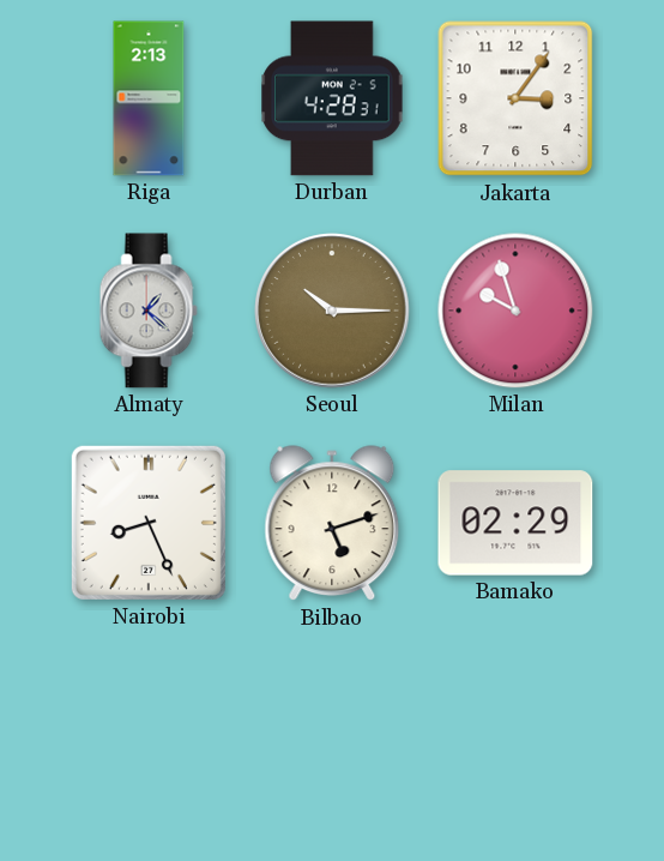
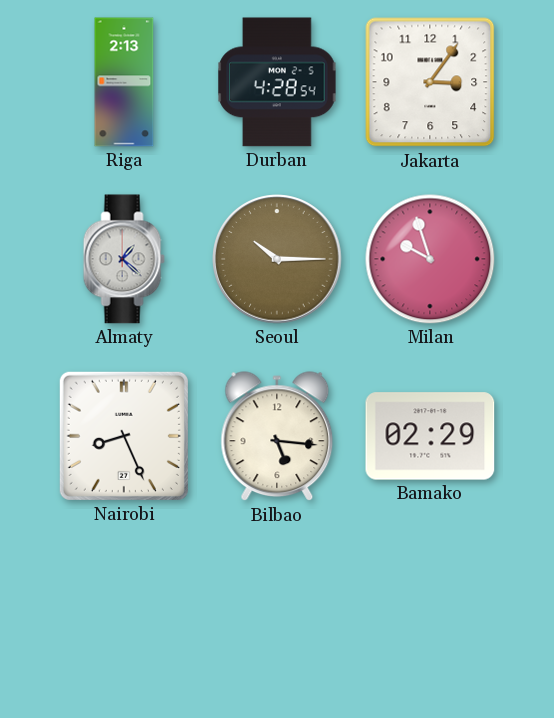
Durban: 4:28:31 -> 4:28:54 (277, 82)
Bilbao: 5:12 -> 5:16 (277, 437)
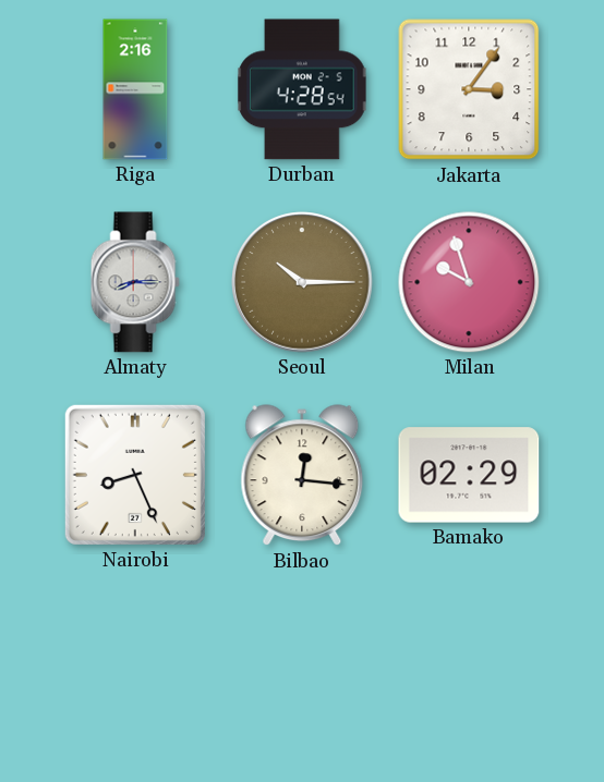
Riga: 2:13 -> 2:16 (135, 89)
Almaty: 1:22 -> 8:15 (135, 282)
Bilbao: 5:16 -> 12:16 (302, 476)
